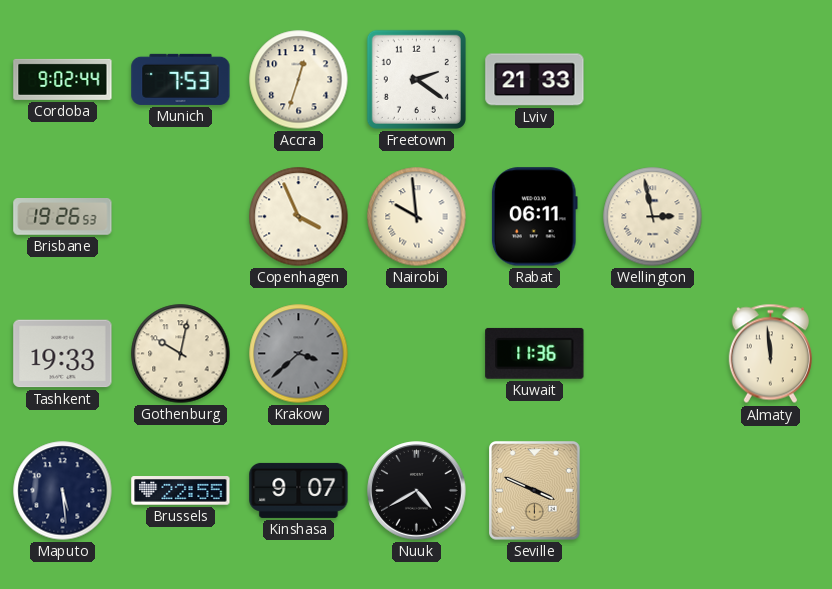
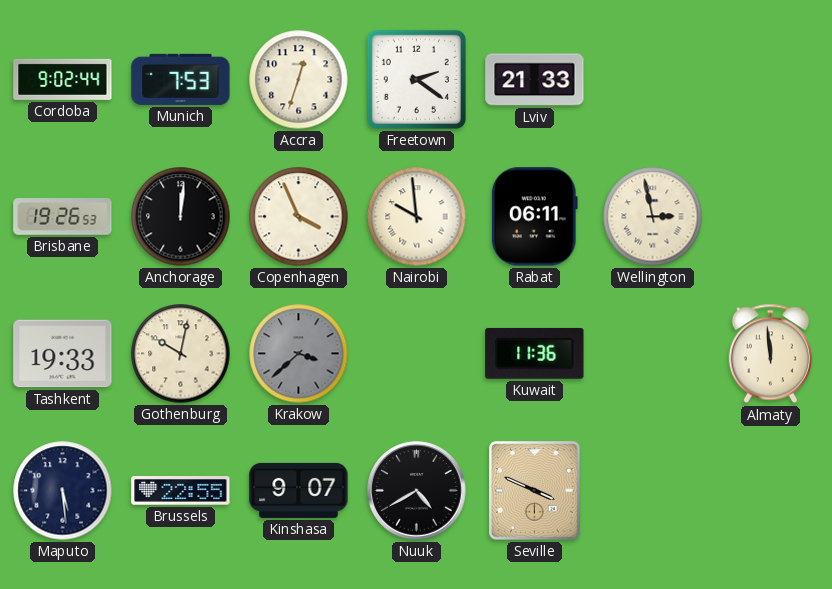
Anchorage: none -> 12:01 (181, 217)
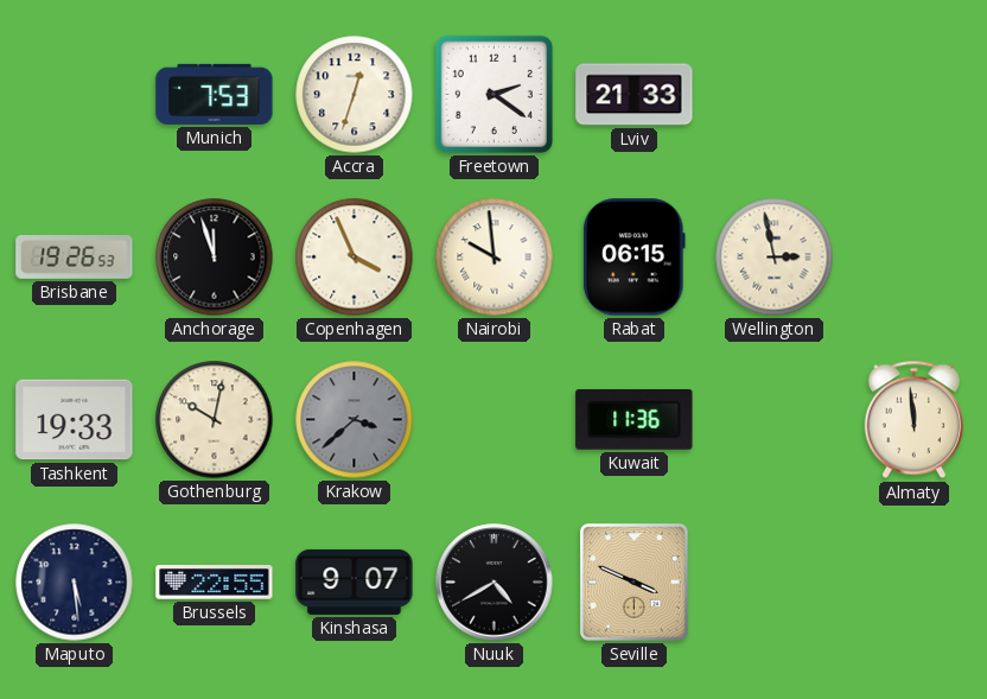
Cordoba: 9:02 -> none (63, 79)
Anchorage: 12:01 -> 11:57 (215, 258)
Rabat: 06:11 -> 06:15 (633, 258)
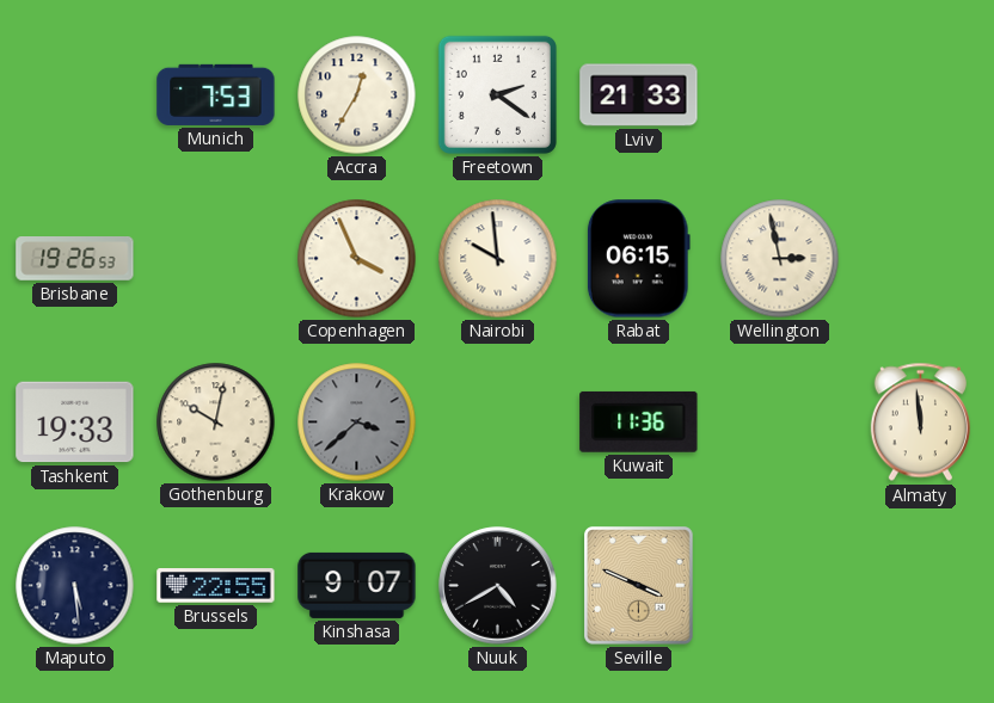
Accra: 12:33 -> 12:35 (357, 95)
Anchorage: 11:57 -> none (215, 258)
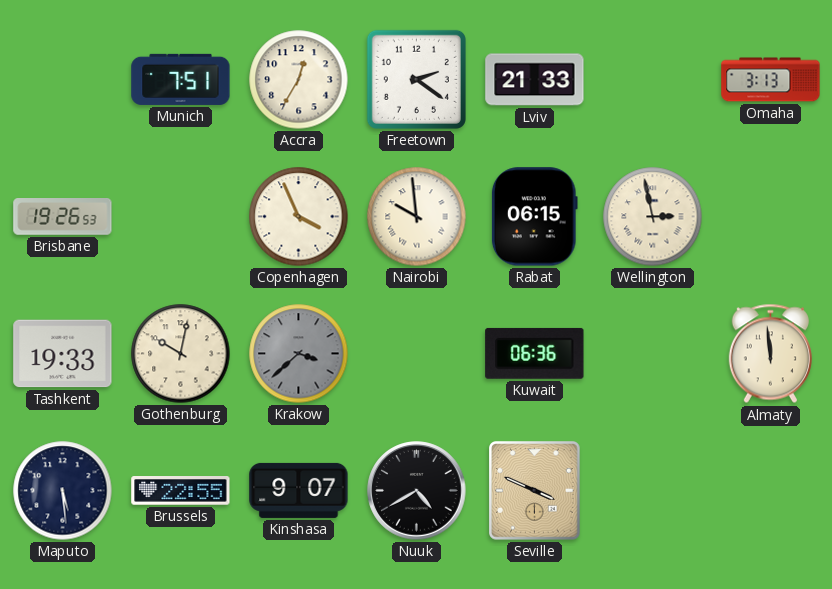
Munich: 7:53 -> 7:51 (181, 79)
Omaha: none -> 3:13 (771, 80)
Kuwait: 11:36 -> 06:36 (535, 353)
